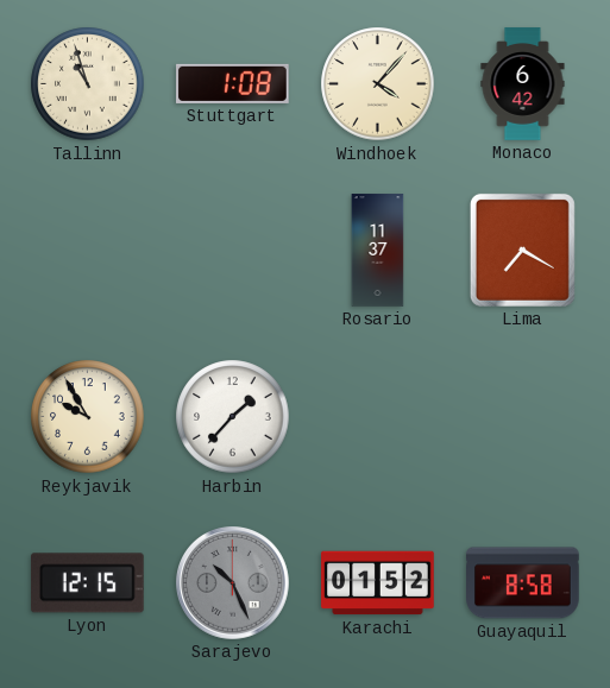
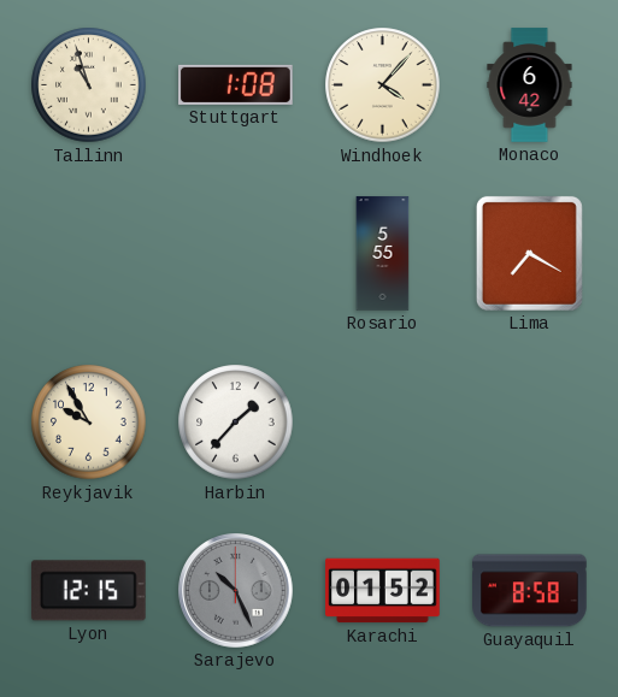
Rosario: 11:37 -> 5:55 (383, 254)
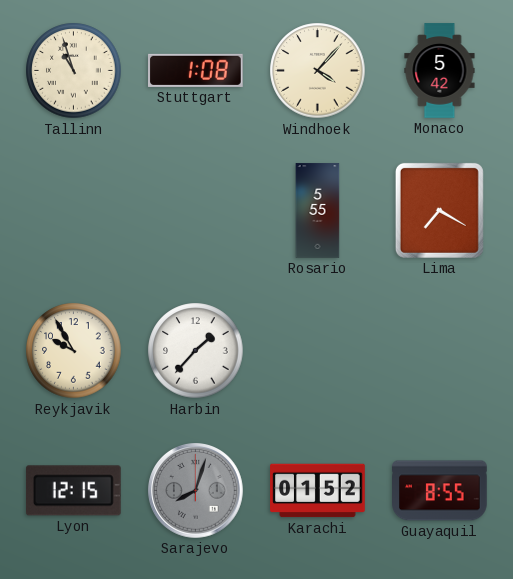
Monaco: 6:42 -> 5:42 (440, 71)
Sarajevo: 10:26 -> 8:03 (196, 491)
Guayaquil: 8:58 -> 8:55 (440, 491)
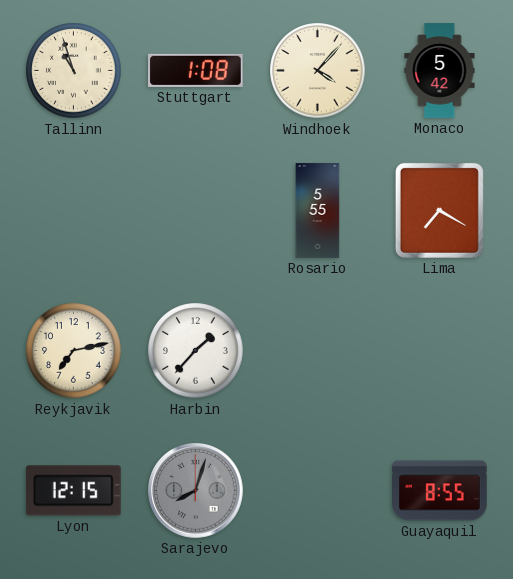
Reykjavik: 9:55 -> 7:13 (74, 351)
Karachi: 01:52 -> none (318, 491)
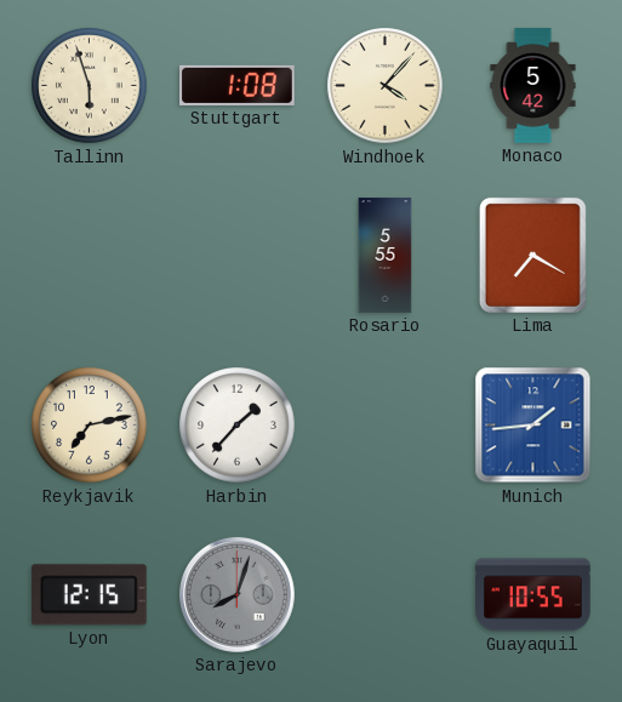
Tallinn: 10:57 -> 5:57 (90, 86)
Munich: none -> 1:44 (533, 426)
Guayaquil: 8:55 -> 10:55 (533, 595)
